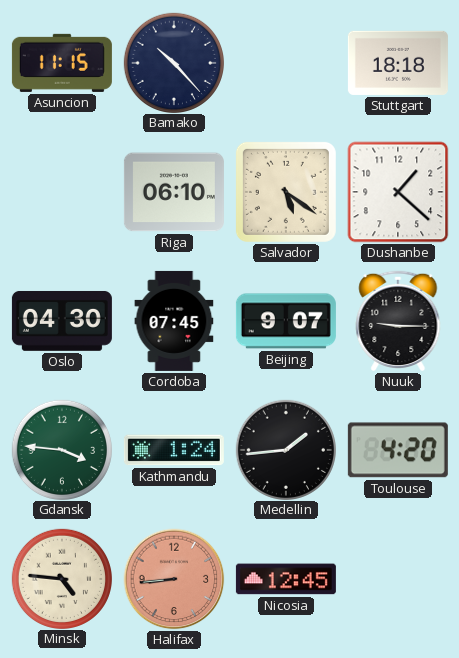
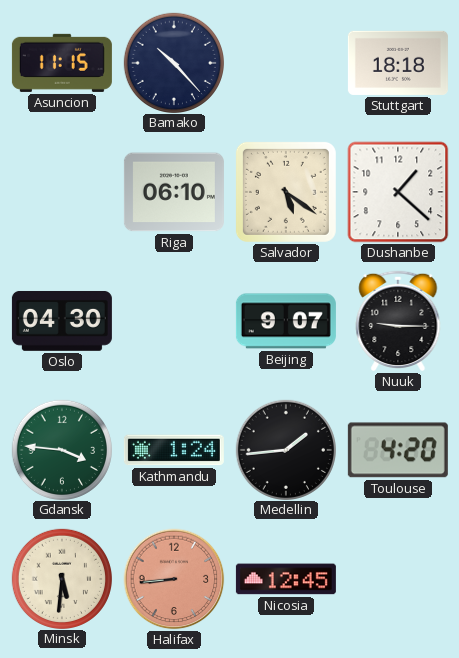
Cordoba: 07:45 -> none (174, 321)
Minsk: 4:46 -> 5:31 (61, 578)
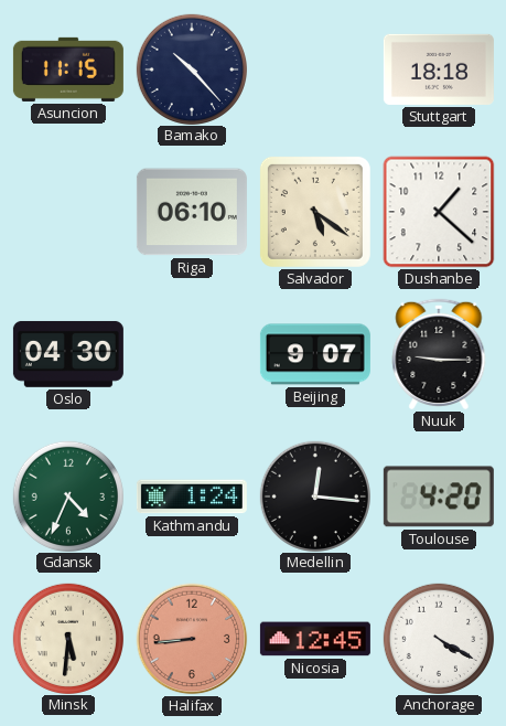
Gdansk: 3:46 -> 4:34 (67, 495)
Medellin: 1:44 -> 12:16 (314, 495)
Anchorage: none -> 4:20 (438, 638)
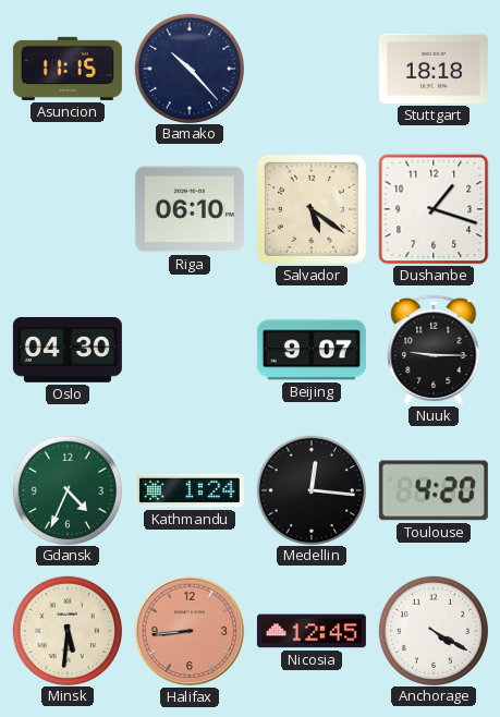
Dushanbe: 1:22 -> 1:18 (434, 209)
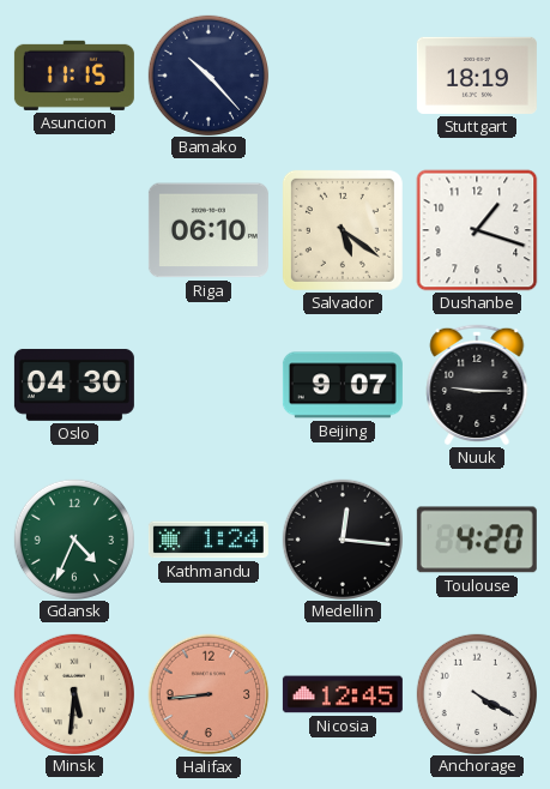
Stuttgart: 18:18 -> 18:19 (477, 76)
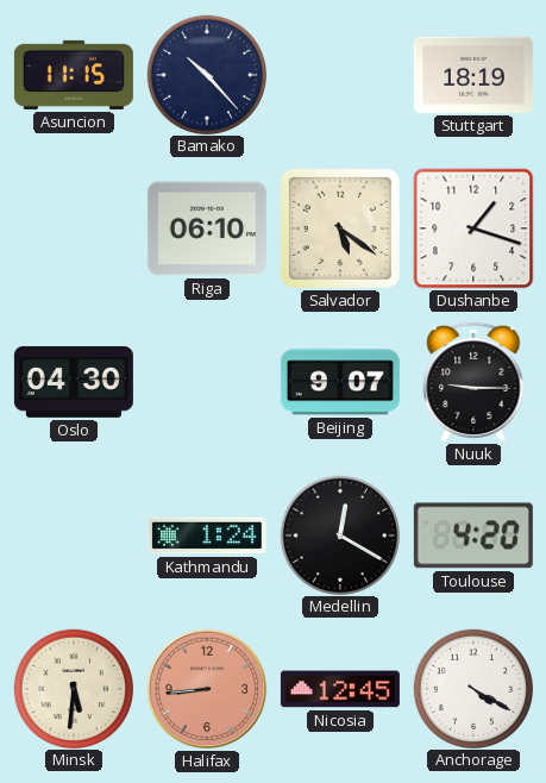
Gdansk: 4:34 -> none (73, 538)
Medellin: 12:16 -> 12:20 (339, 534)
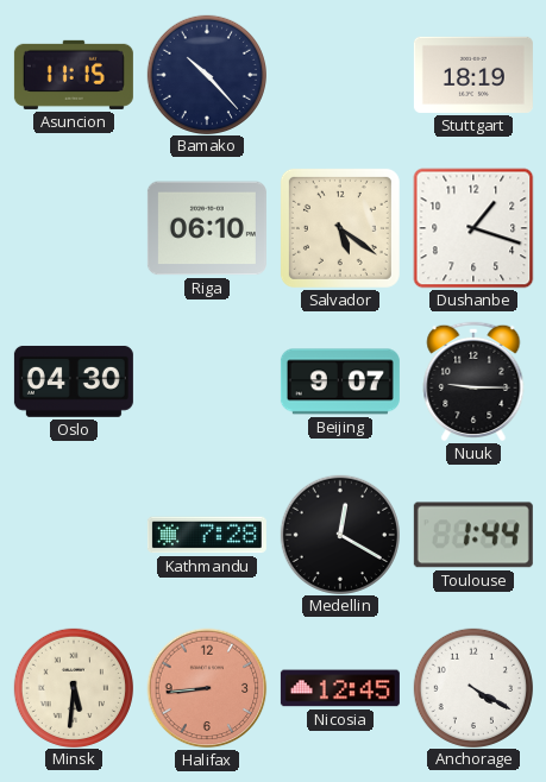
Kathmandu: 1:24 -> 7:28 (207, 535)
Toulouse: 4:20 -> 1:44 (473, 535)
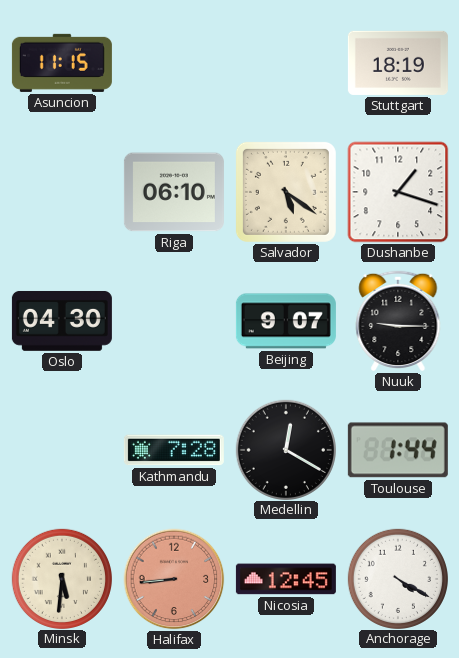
Bamako: 10:23 -> none (206, 74)
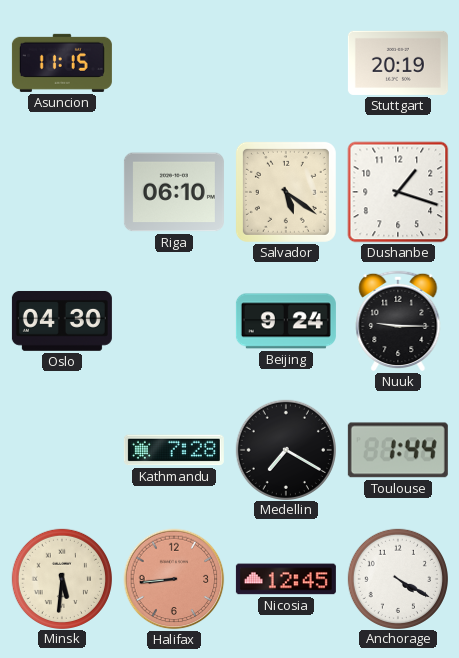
Stuttgart: 18:19 -> 20:19 (398, 63)
Beijing: 9:07 -> 9:24 (286, 321)
Medellin: 12:20 -> 7:20 (285, 449)
